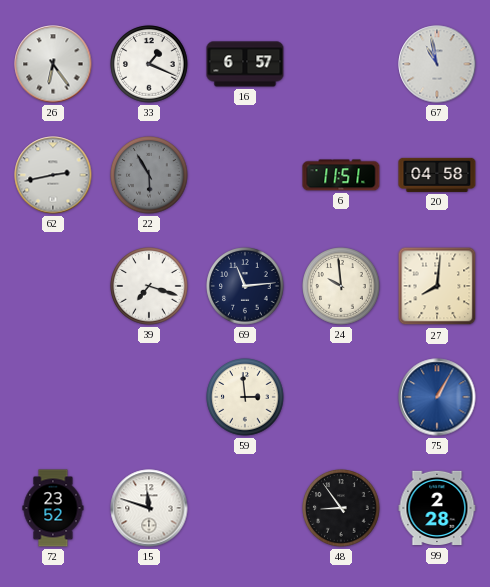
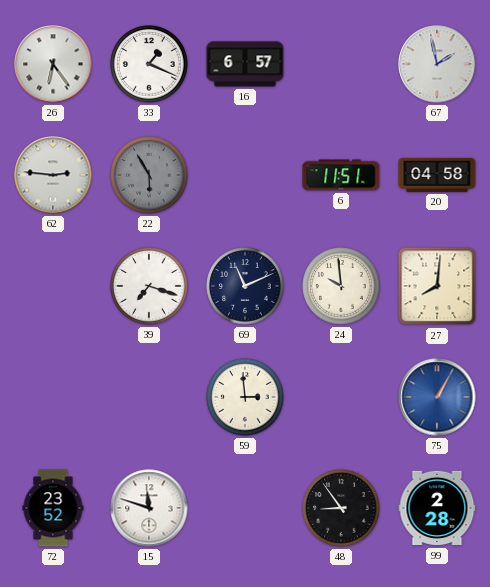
67: 10:58 -> 1:58 (437, 64)
62: 2:43 -> 2:46 (53, 175)
69: 11:14 -> 11:11 (245, 286)
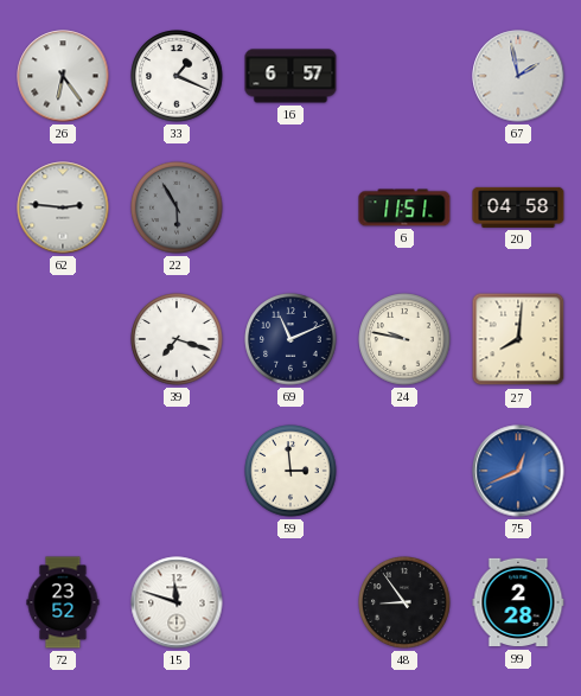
24: 9:59 -> 9:47 (404, 339)
75: 1:05 -> 12:41 (518, 471)
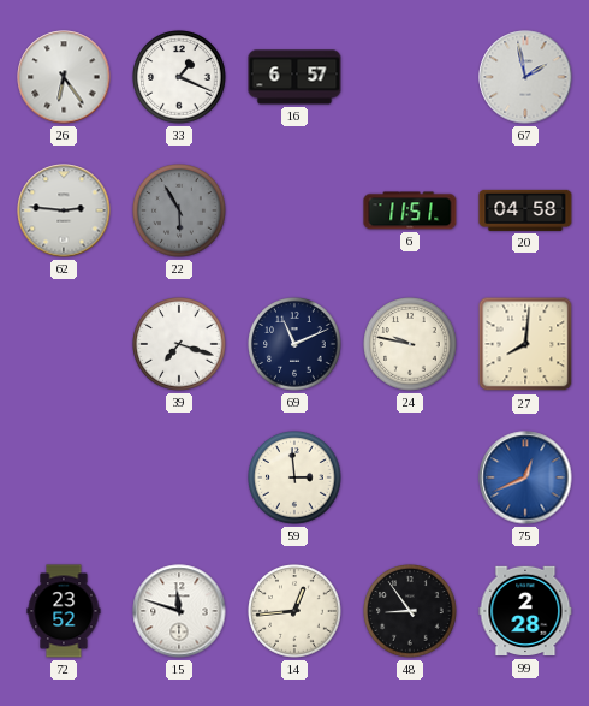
14: none -> 12:44 (294, 611)
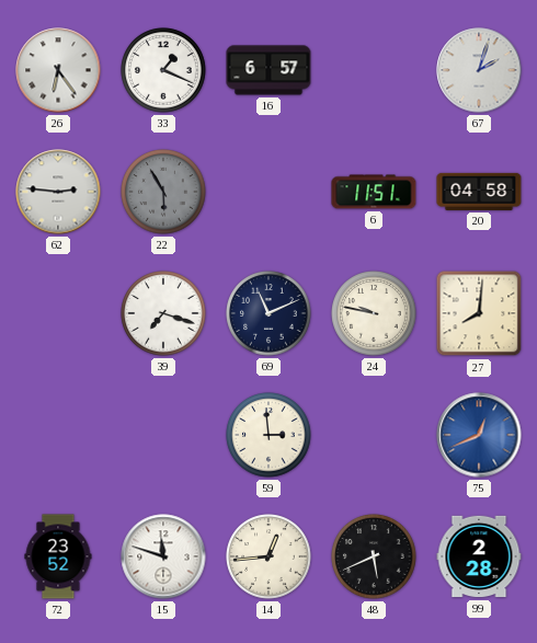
67: 1:58 -> 2:03 (479, 70)
48: 8:54 -> 5:41 (374, 556)
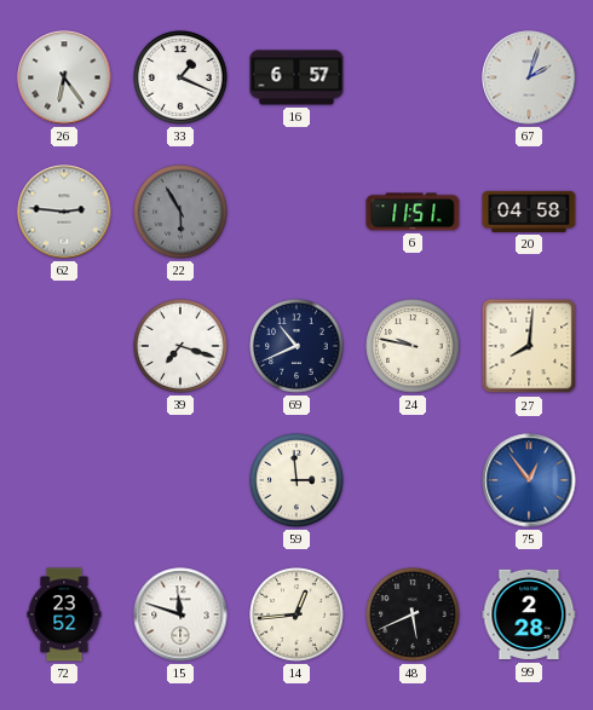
69: 11:11 -> 10:41 (296, 346)
75: 12:41 -> 12:54 (529, 480)
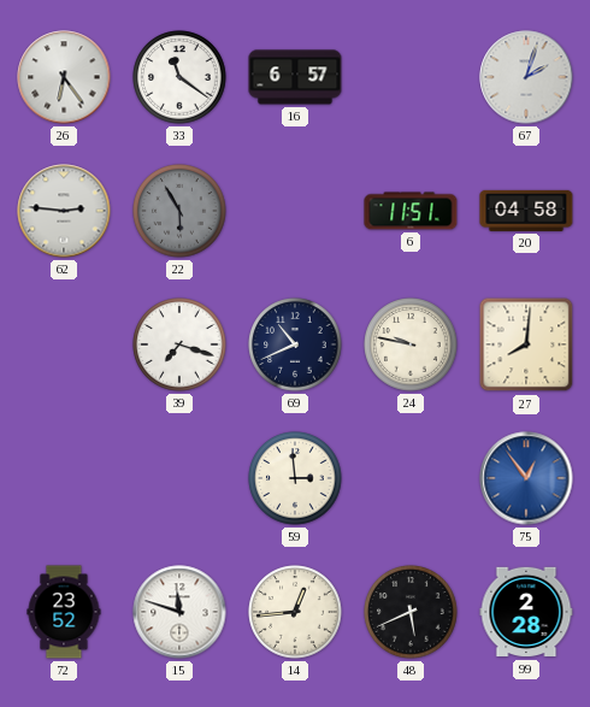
33: 1:19 -> 11:21 (179, 77)
